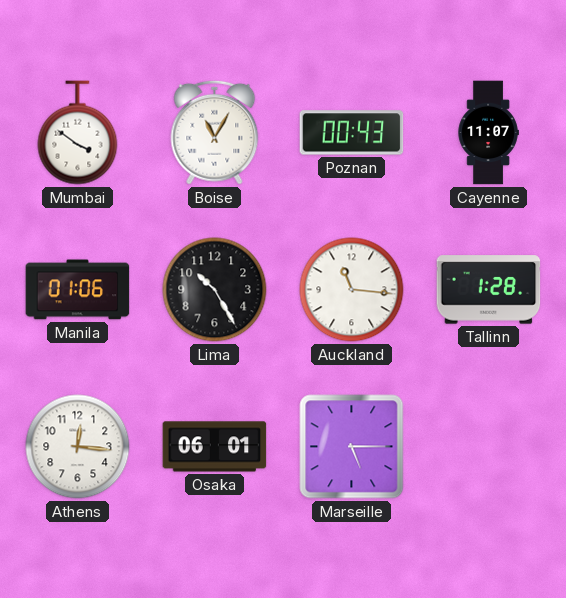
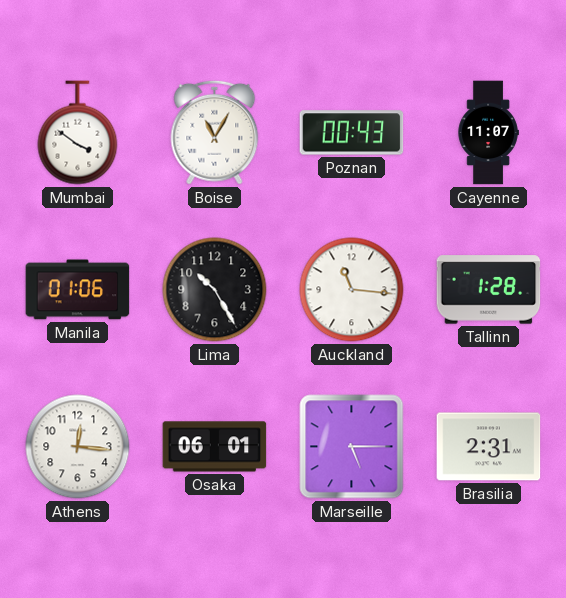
Brasilia: none -> 2:31 (489, 447)
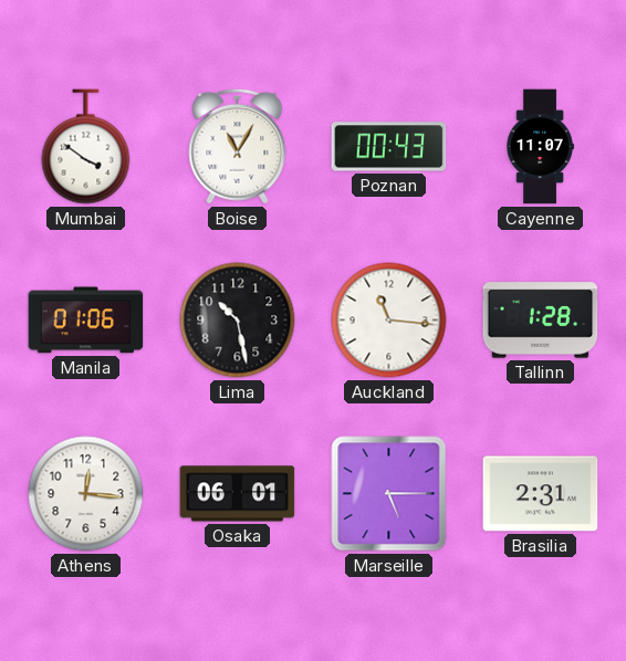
Lima: 10:25 -> 10:28 (238, 321)
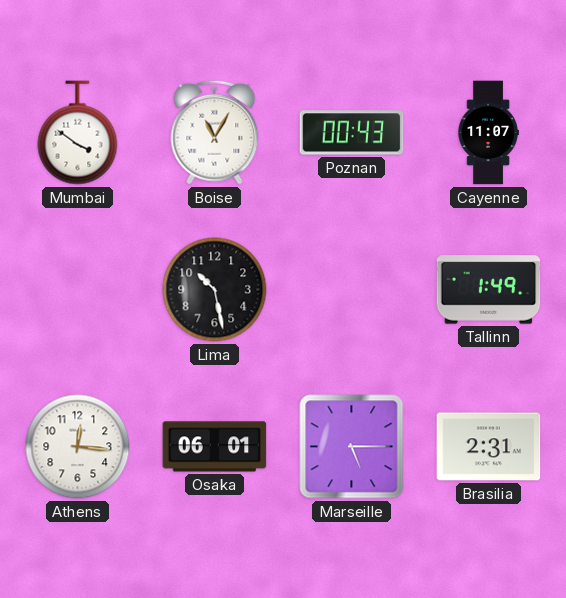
Manila: 01:06 -> none (86, 321)
Auckland: 11:16 -> none (389, 321)
Tallinn: 1:28 -> 1:49 (489, 290)
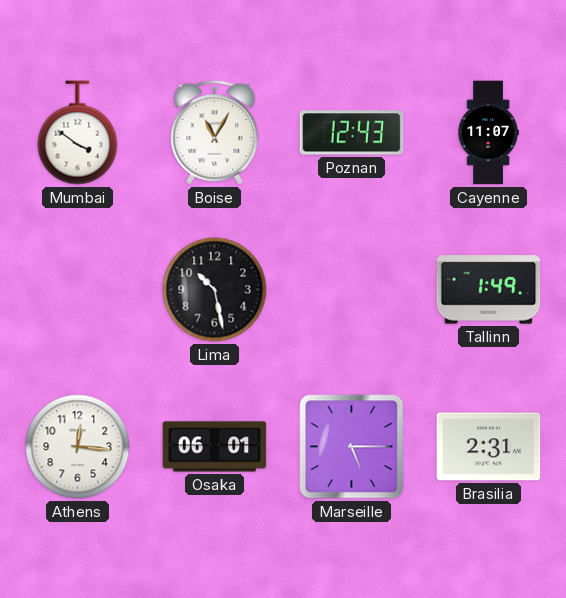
Poznan: 00:43 -> 12:43 (352, 133)
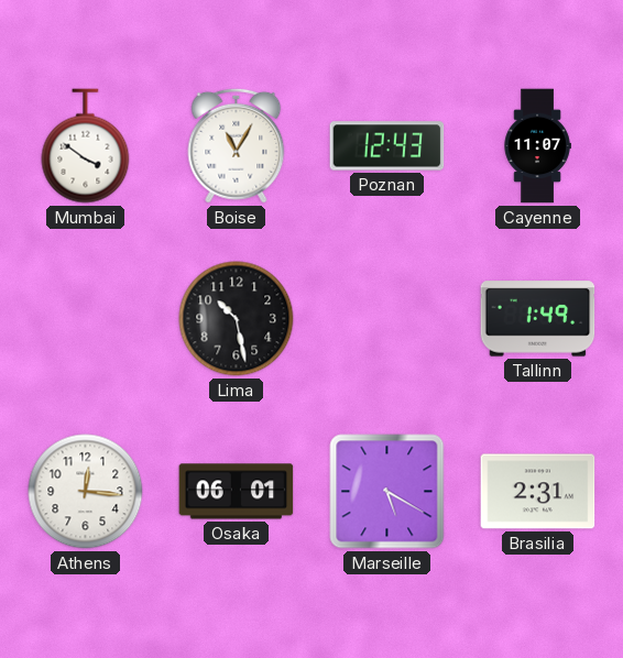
Marseille: 5:15 -> 5:20 (387, 492)
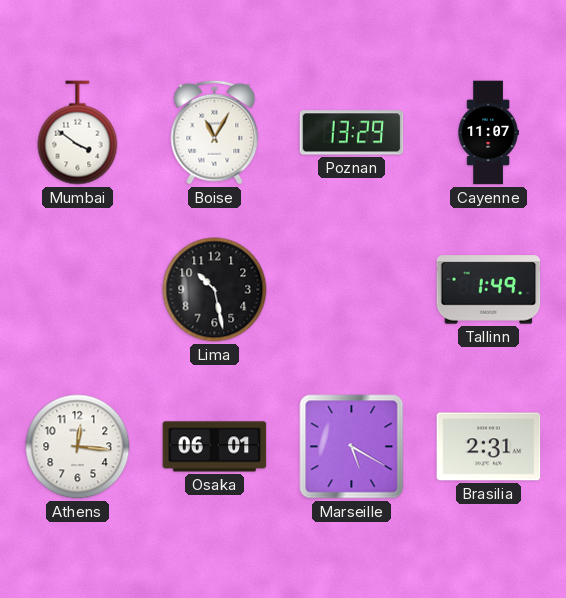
Poznan: 12:43 -> 13:29 (352, 133)
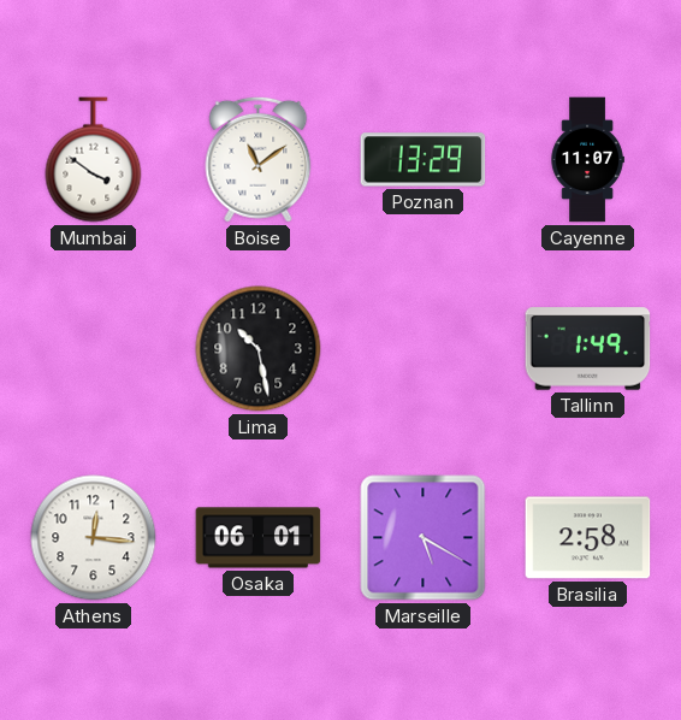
Boise: 11:05 -> 11:09 (259, 159)
Brasilia: 2:31 -> 2:58 (588, 538)
